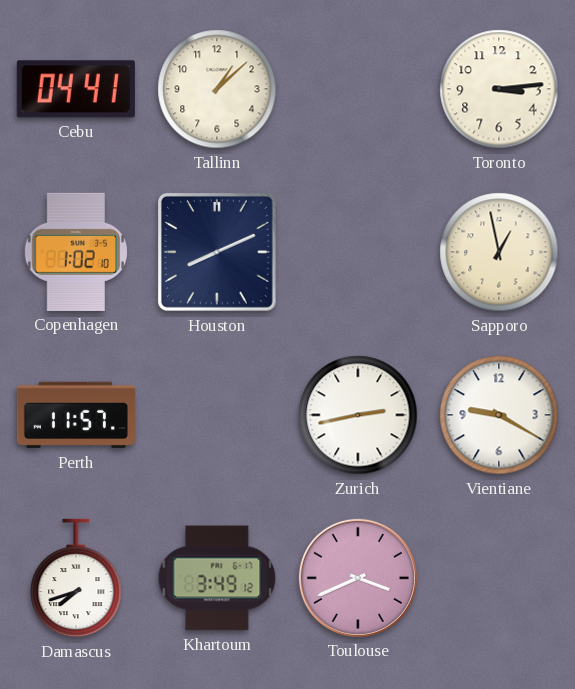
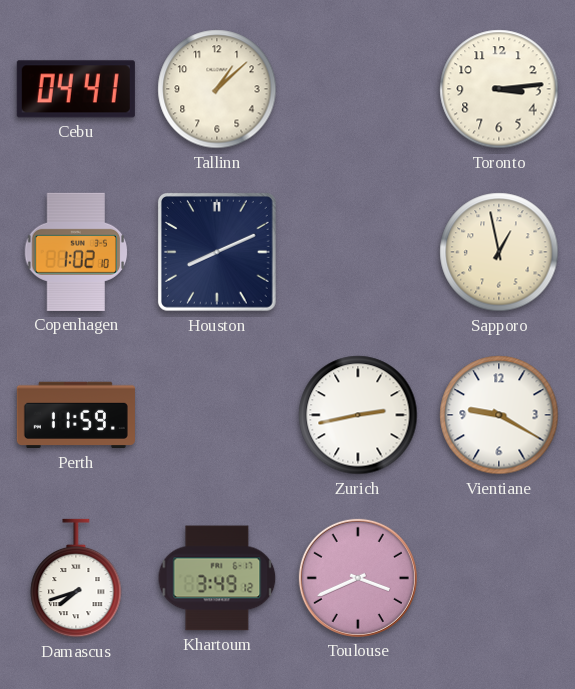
Perth: 11:57 -> 11:59 (76, 415)
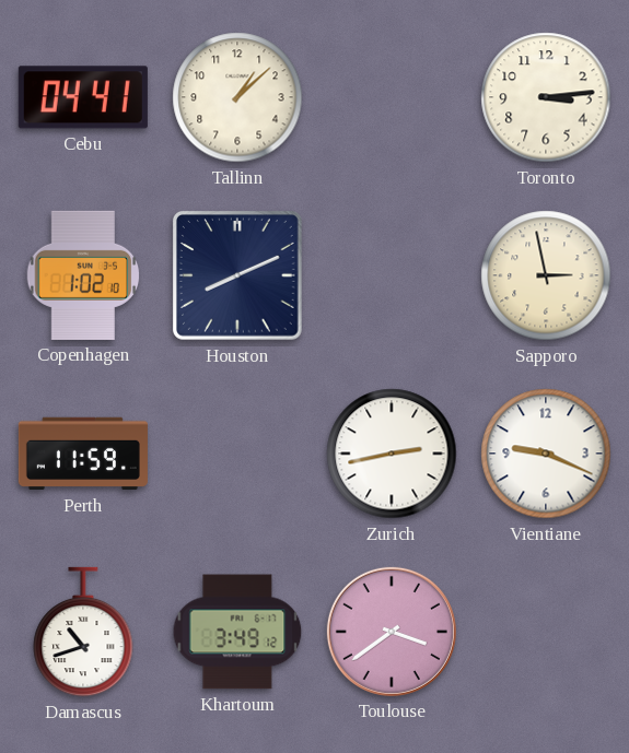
Sapporo: 12:58 -> 2:58 (546, 275)
Vientiane: 9:20 -> 9:19 (546, 454)
Damascus: 7:42 -> 10:42 (83, 632)
Toulouse: 3:41 -> 3:39 (392, 632)
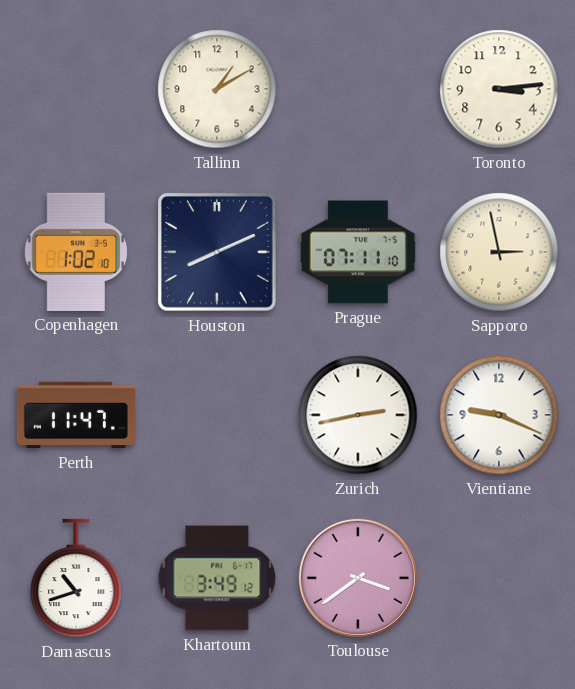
Cebu: 04:41 -> none (83, 97)
Tallinn: 1:08 -> 1:10 (217, 89)
Prague: none -> 07:11 (358, 252)
Perth: 11:59 -> 11:47 (76, 415)
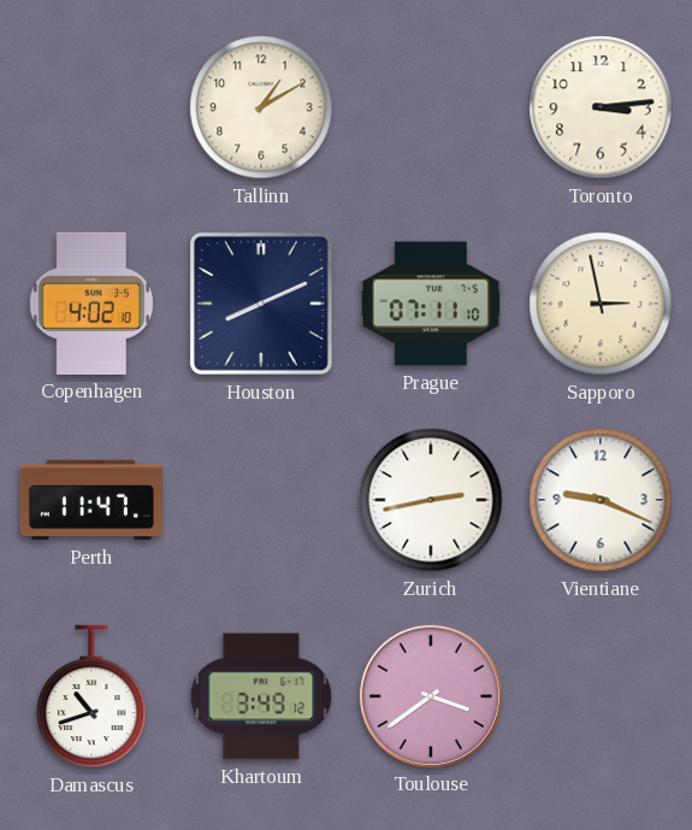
Copenhagen: 1:02 -> 4:02 (91, 304)
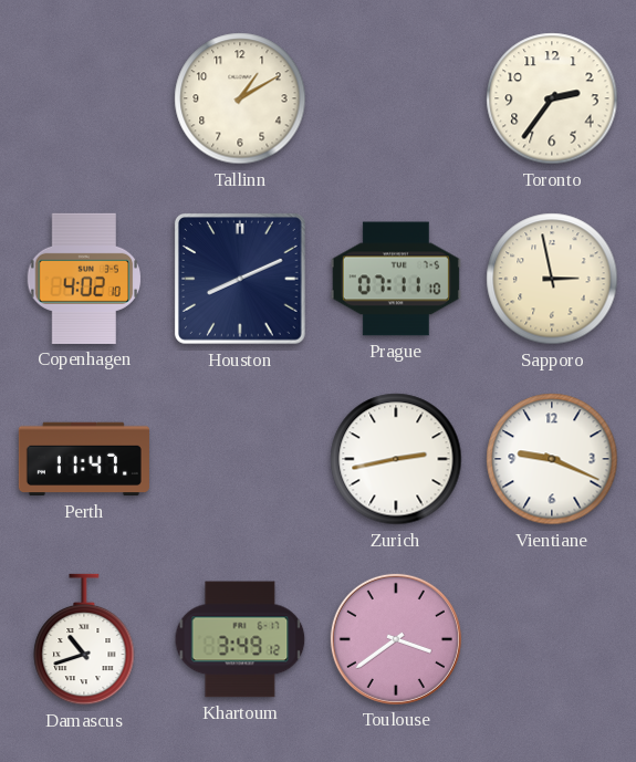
Toronto: 3:14 -> 2:36 (552, 98)
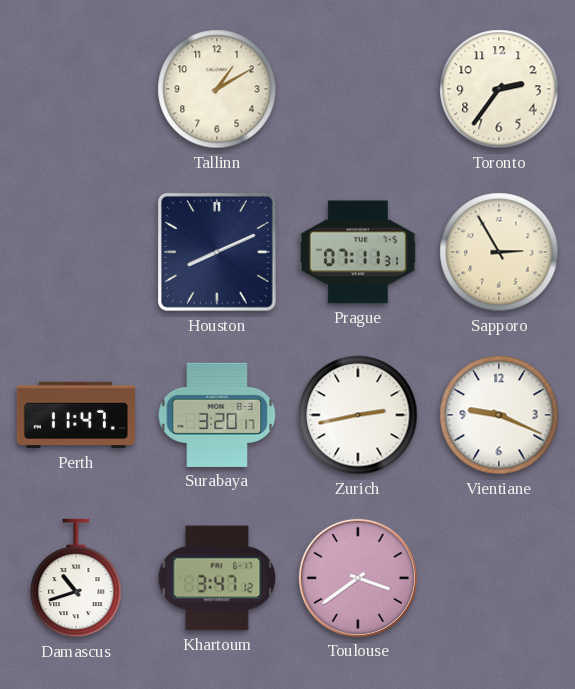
Copenhagen: 4:02 -> none (84, 279)
Prague: 07:11:10 -> 07:11:31 (358, 252)
Sapporo: 2:58 -> 2:55 (499, 252)
Surabaya: none -> 3:20 (217, 415)
Khartoum: 3:49 -> 3:47 (217, 578)
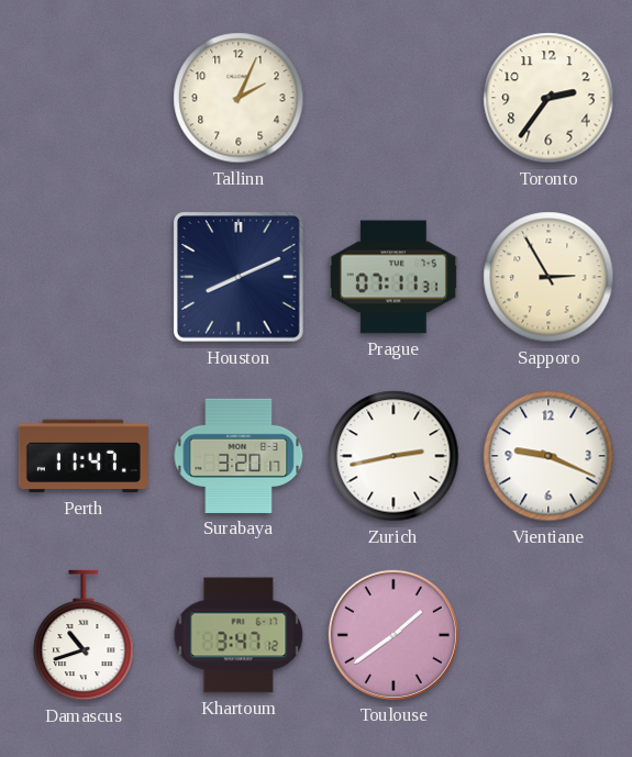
Tallinn: 1:10 -> 2:04 (239, 98)
Toulouse: 3:39 -> 1:39 (393, 635)
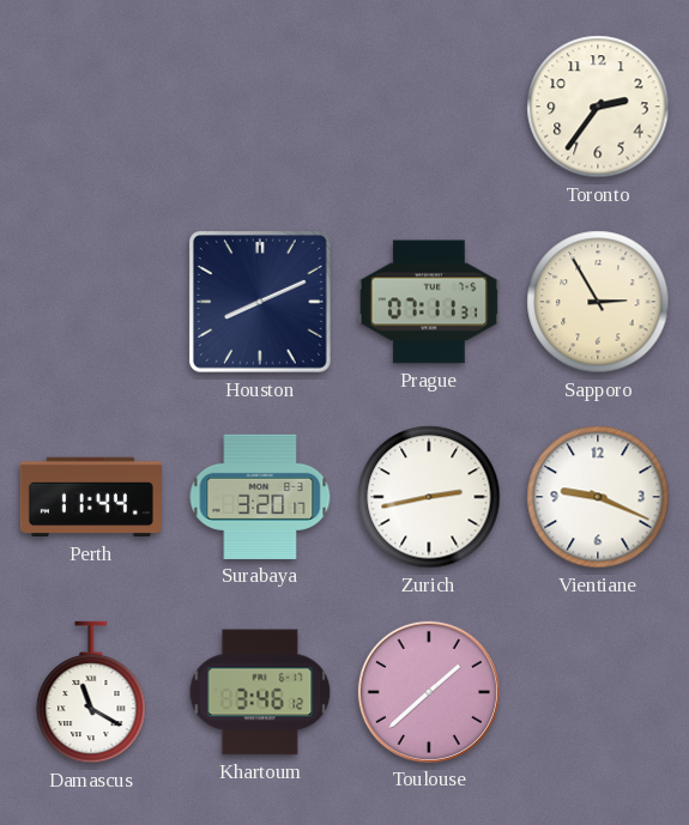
Tallinn: 2:04 -> none (239, 98)
Perth: 11:47 -> 11:44 (91, 497)
Damascus: 10:42 -> 11:20 (91, 692)
Khartoum: 3:47 -> 3:46 (260, 692)
Toulouse: 1:39 -> 1:38 (429, 692)
